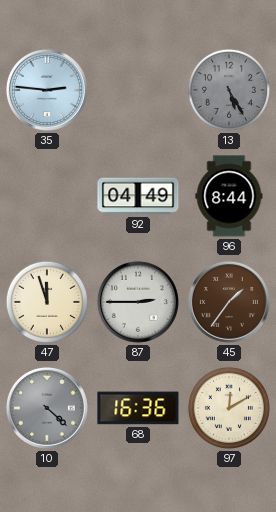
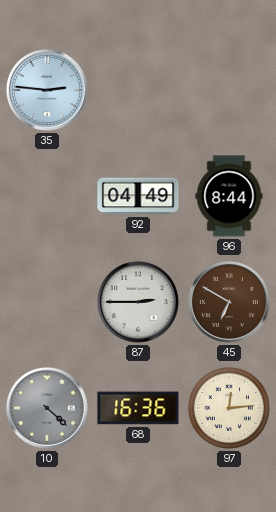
13: 5:25 -> none (229, 90)
47: 11:57 -> none (47, 302)
45: 1:36 -> 6:50 (229, 302)
97: 12:10 -> 12:14 (229, 408)
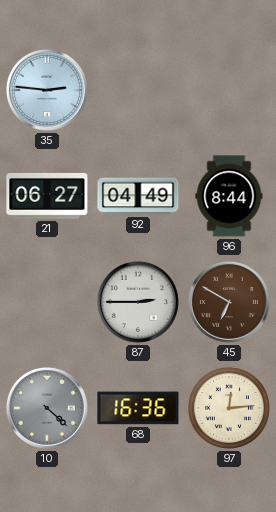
21: none -> 06:27 (47, 196)
